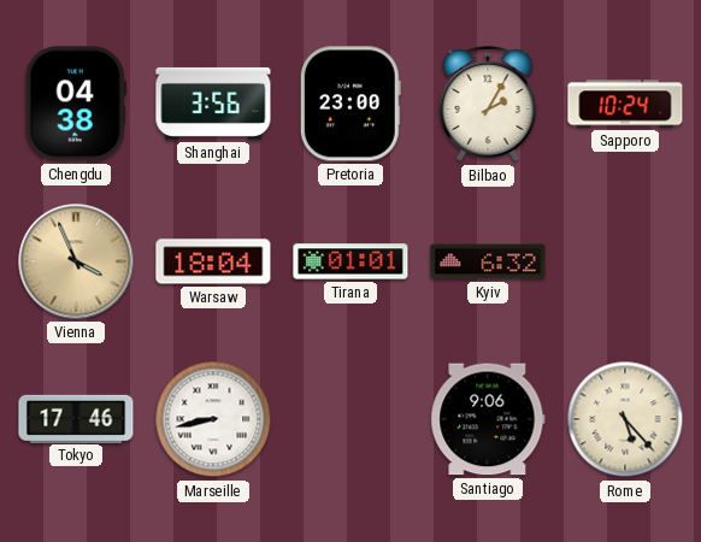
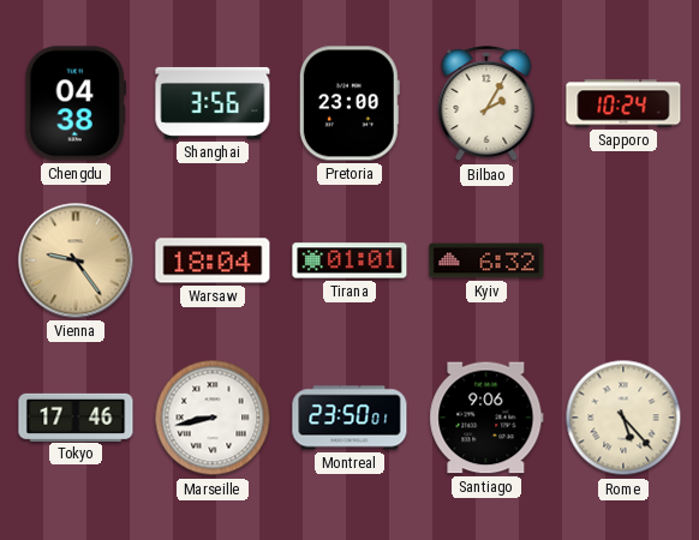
Vienna: 3:56 -> 9:24 (76, 260)
Montreal: none -> 23:50 (349, 418)
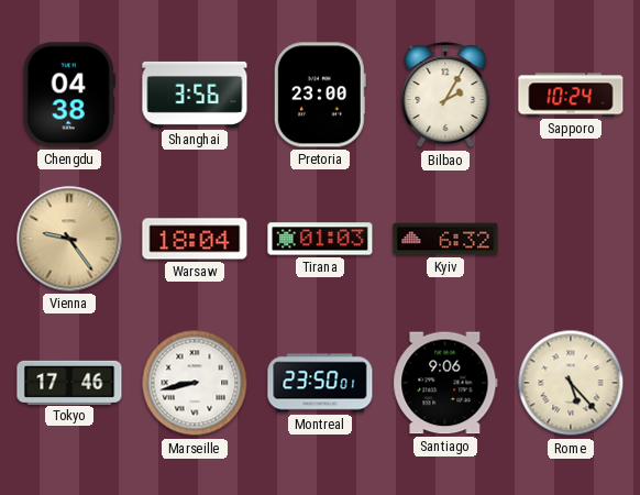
Tirana: 01:01 -> 01:03 (320, 239)
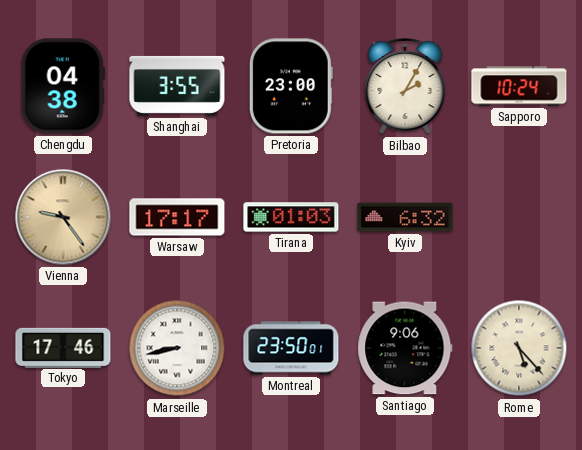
Shanghai: 3:56 -> 3:55 (177, 86)
Warsaw: 18:04 -> 17:17 (177, 217)
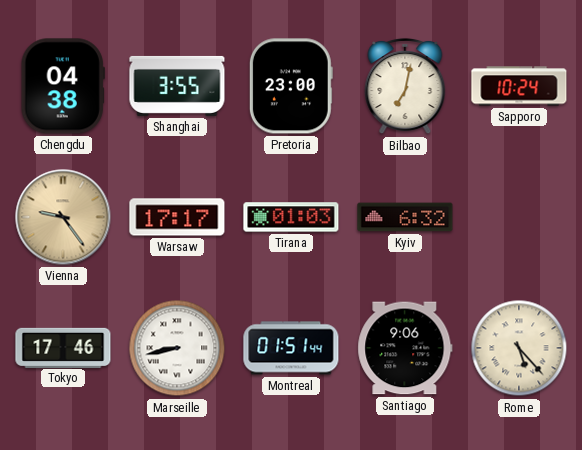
Bilbao: 2:05 -> 7:02 (405, 86)
Montreal: 23:50 -> 01:51 (291, 348)
